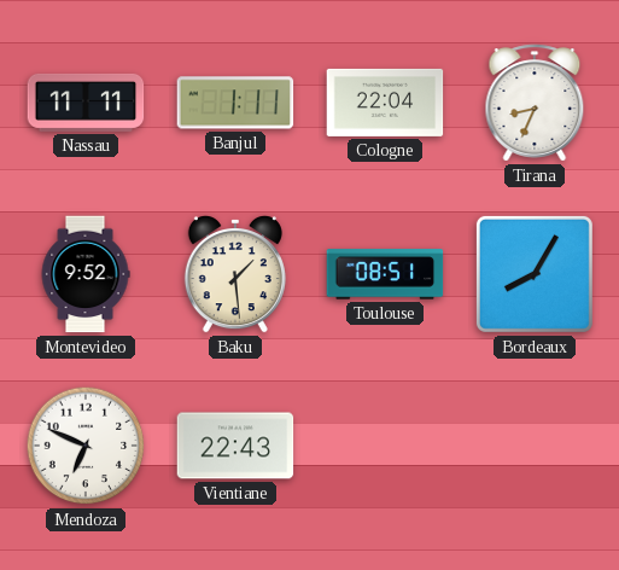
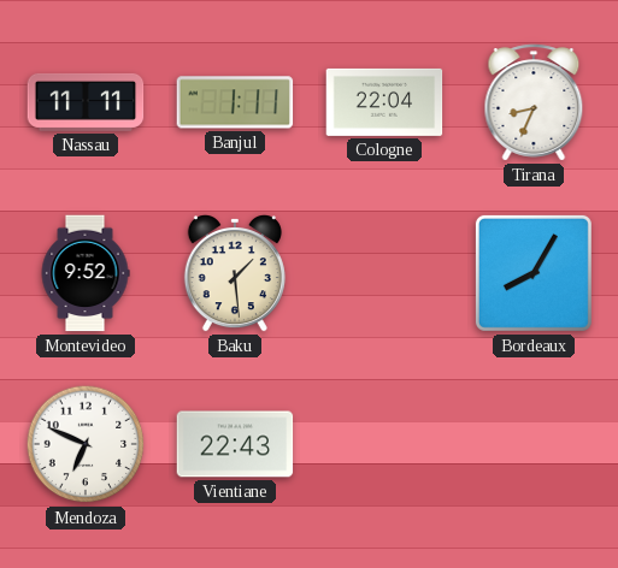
Toulouse: 08:51 -> none (385, 274)
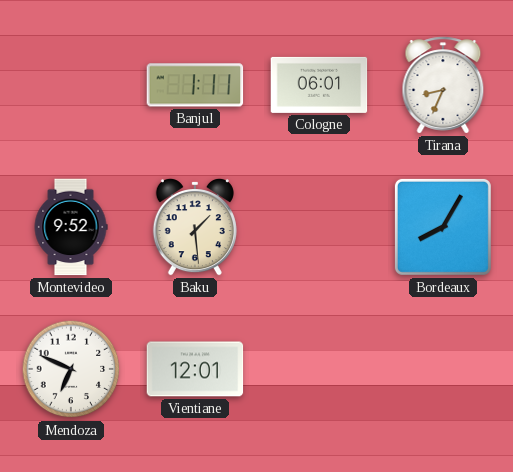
Nassau: 11:11 -> none (86, 102)
Cologne: 22:04 -> 06:01 (319, 85)
Vientiane: 22:43 -> 12:01 (195, 369)
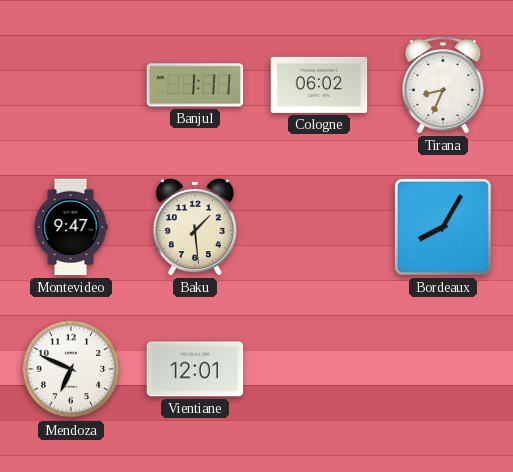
Cologne: 06:01 -> 06:02 (319, 85)
Montevideo: 9:52 -> 9:47 (71, 227)
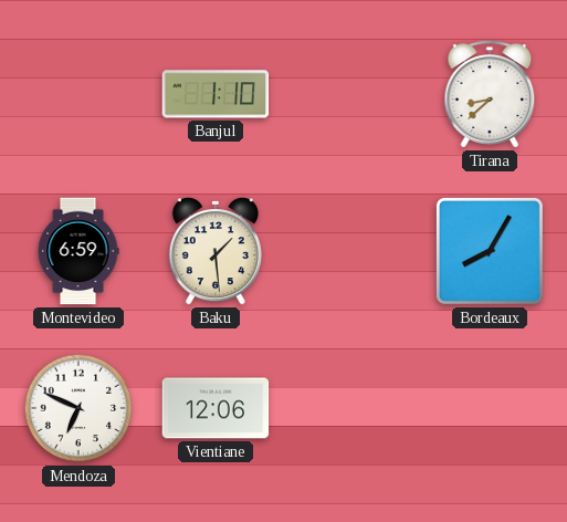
Banjul: 1:11 -> 1:10 (216, 94)
Cologne: 06:02 -> none (319, 85)
Tirana: 8:34 -> 8:38 (490, 94)
Montevideo: 9:47 -> 6:59 (78, 251)
Vientiane: 12:01 -> 12:06 (216, 408)
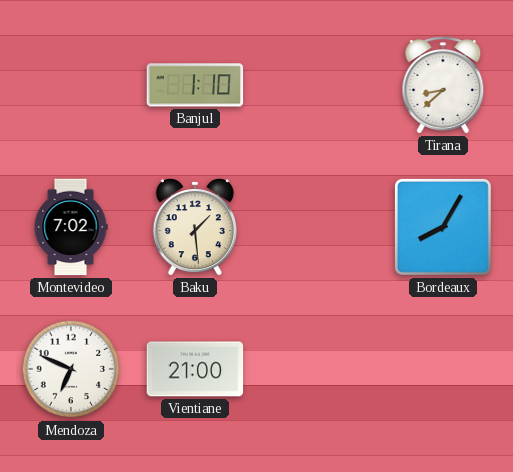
Montevideo: 6:59 -> 7:02 (71, 227)
Vientiane: 12:06 -> 21:00 (195, 369)
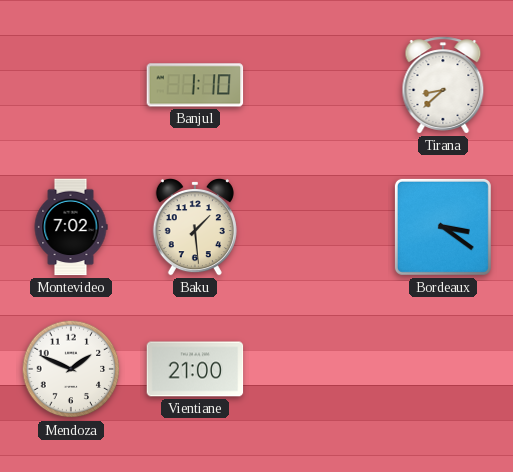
Bordeaux: 8:05 -> 3:21 (443, 227)
Mendoza: 6:49 -> 1:49 (71, 369)
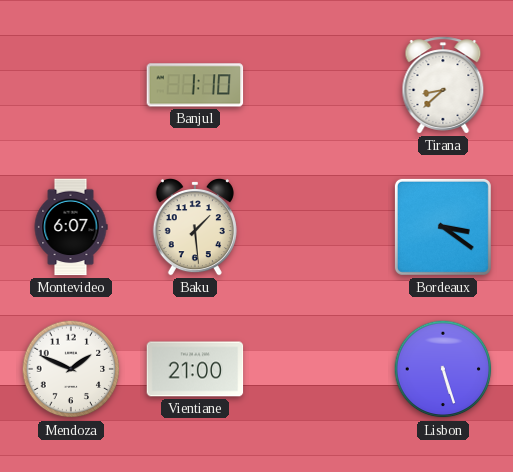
Montevideo: 7:02 -> 6:07 (71, 227)
Lisbon: none -> 5:27 (443, 369)
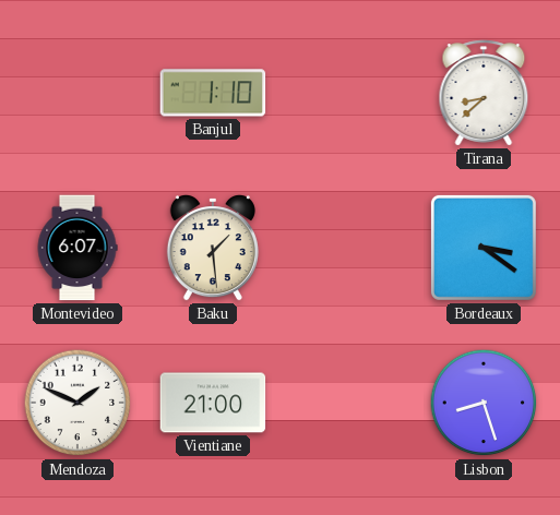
Lisbon: 5:27 -> 8:27 (484, 403)
